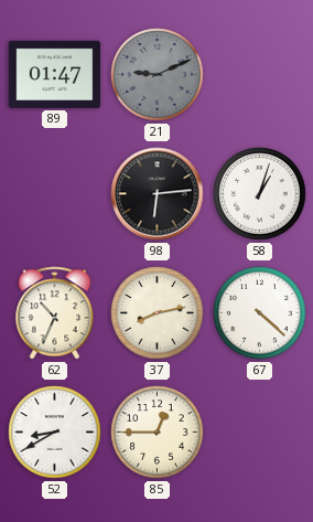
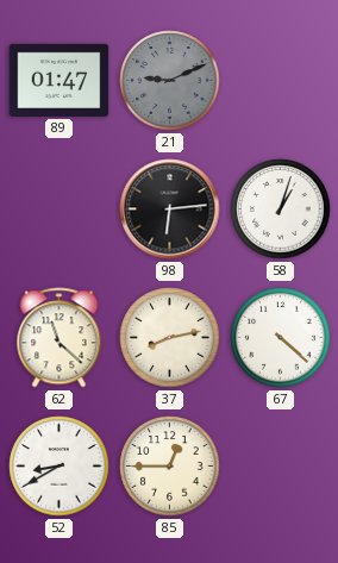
62: 10:34 -> 11:22 (60, 338)
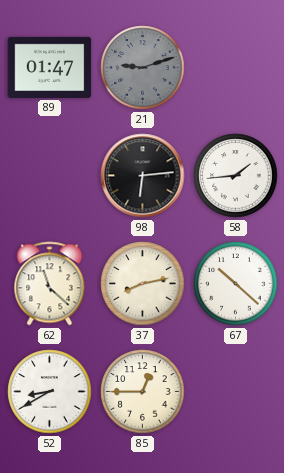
21: 9:11 -> 9:12 (143, 68)
58: 1:03 -> 1:44 (236, 176)
67: 4:22 -> 10:22 (236, 284)
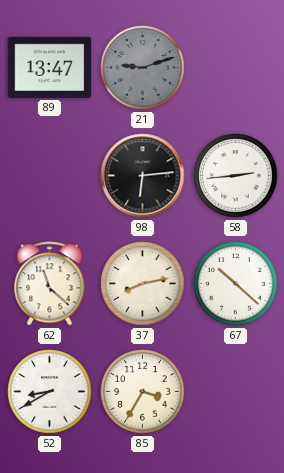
89: 01:47 -> 13:47 (50, 67)
58: 1:44 -> 2:44 (236, 176)
85: 12:45 -> 3:35 (143, 392)
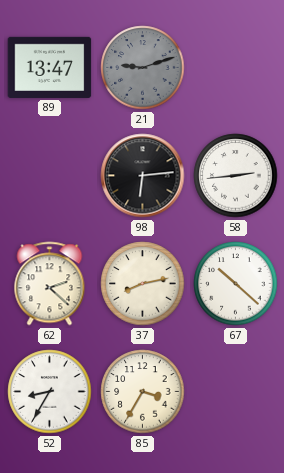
62: 11:22 -> 2:22 (50, 284)
52: 8:40 -> 8:35 (50, 392)
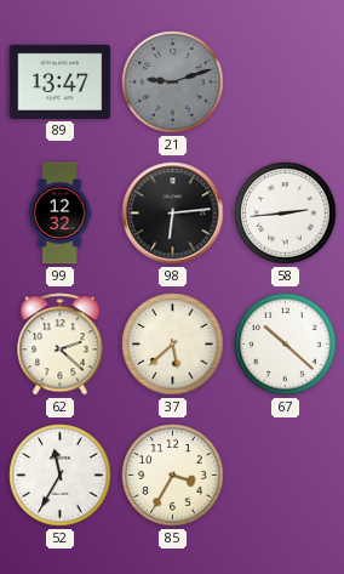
99: none -> 12:32 (59, 214)
37: 8:13 -> 5:38 (173, 345)
52: 8:35 -> 11:35 (61, 476)
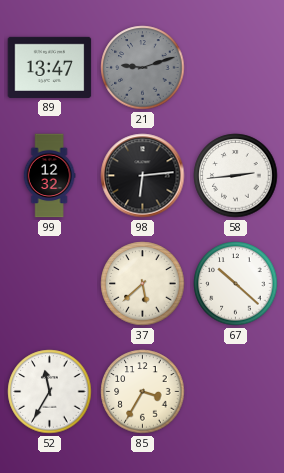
62: 2:22 -> none (61, 345)
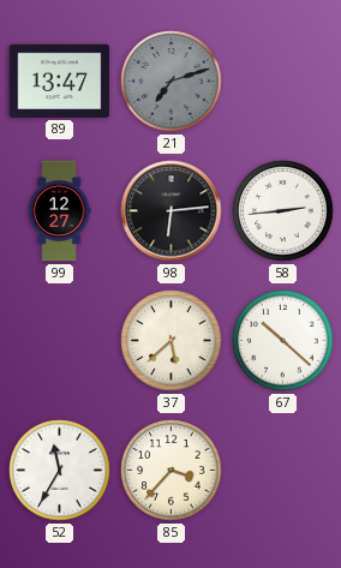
21: 9:12 -> 7:12 (172, 82)
99: 12:32 -> 12:27 (59, 211)
85: 3:35 -> 3:37 (172, 471)
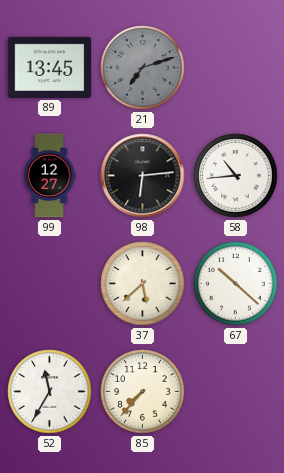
89: 13:47 -> 13:45 (50, 67)
58: 2:44 -> 10:44 (236, 176)
85: 3:37 -> 7:37 (143, 392)
